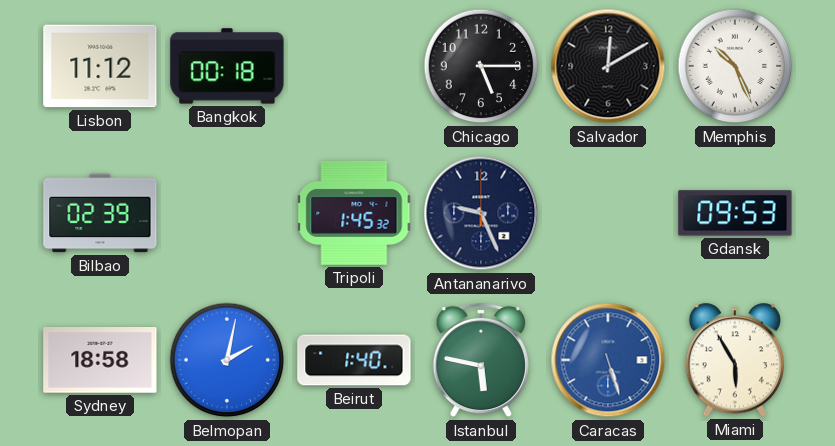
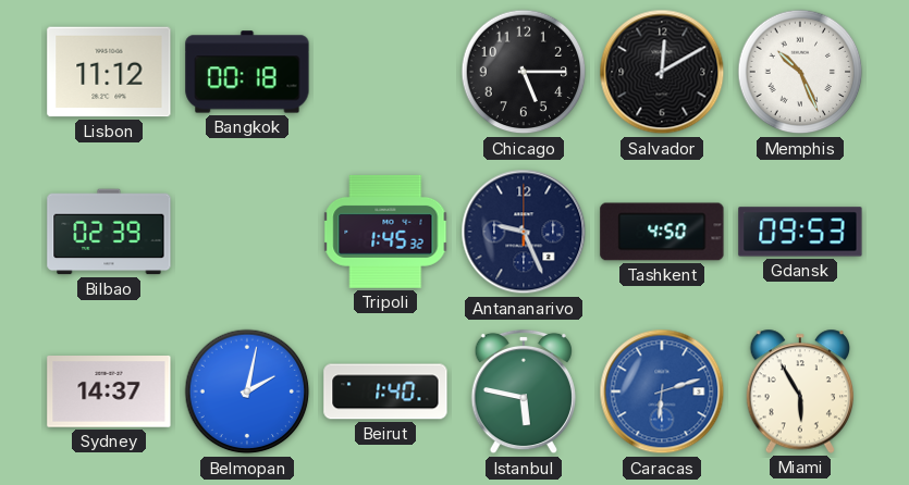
Tashkent: none -> 4:50 (662, 232)
Sydney: 18:58 -> 14:37 (109, 393)
Caracas: 5:27 -> 6:12 (662, 391)
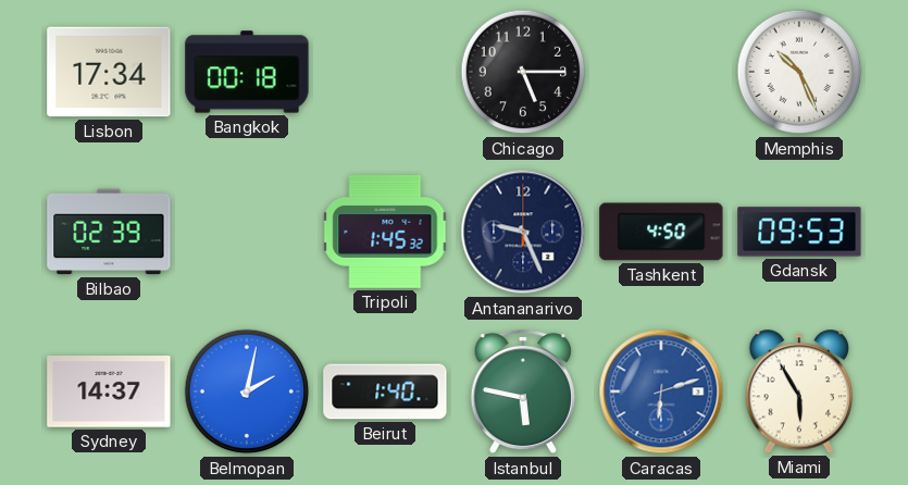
Lisbon: 11:12 -> 17:34 (109, 72)
Salvador: 12:10 -> none (662, 72)
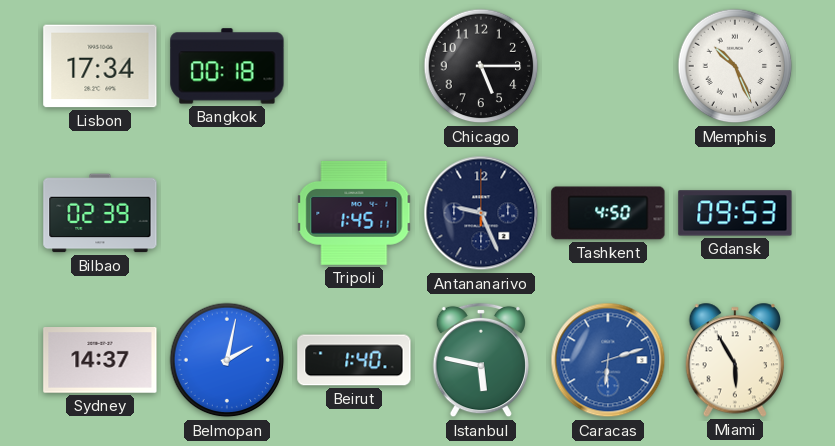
Tripoli: 1:45:32 -> 1:45:11 (354, 213)
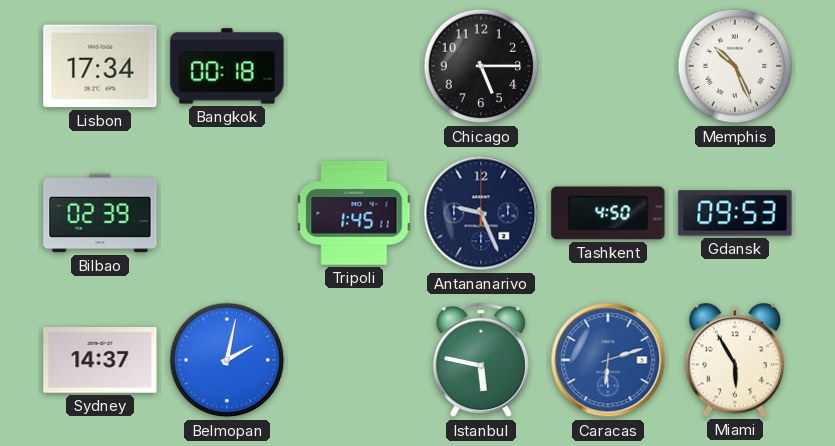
Beirut: 1:40 -> none (354, 360)
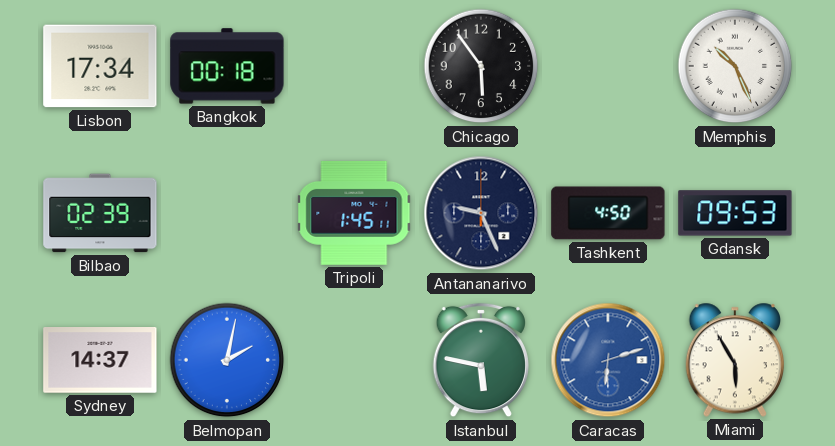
Chicago: 5:15 -> 5:54 (481, 66)
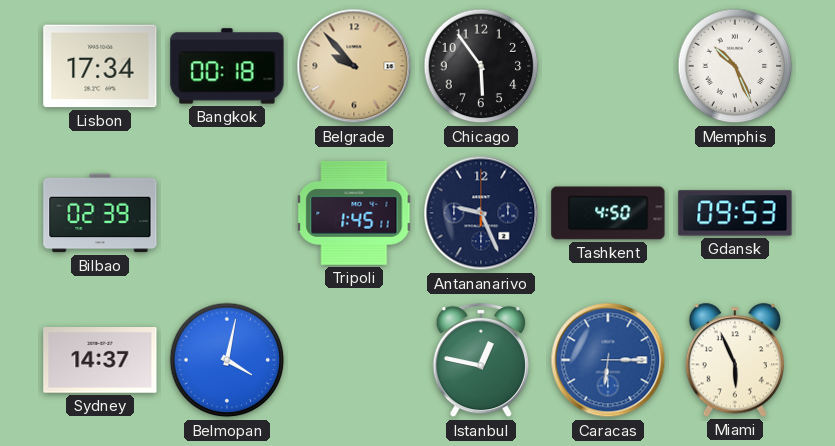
Belgrade: none -> 9:53 (354, 66)
Belmopan: 2:02 -> 4:02 (227, 360)
Istanbul: 5:47 -> 12:47 (481, 360)
Caracas: 6:12 -> 6:15 (608, 360)
Miami: 5:55 -> 5:56 (734, 360)
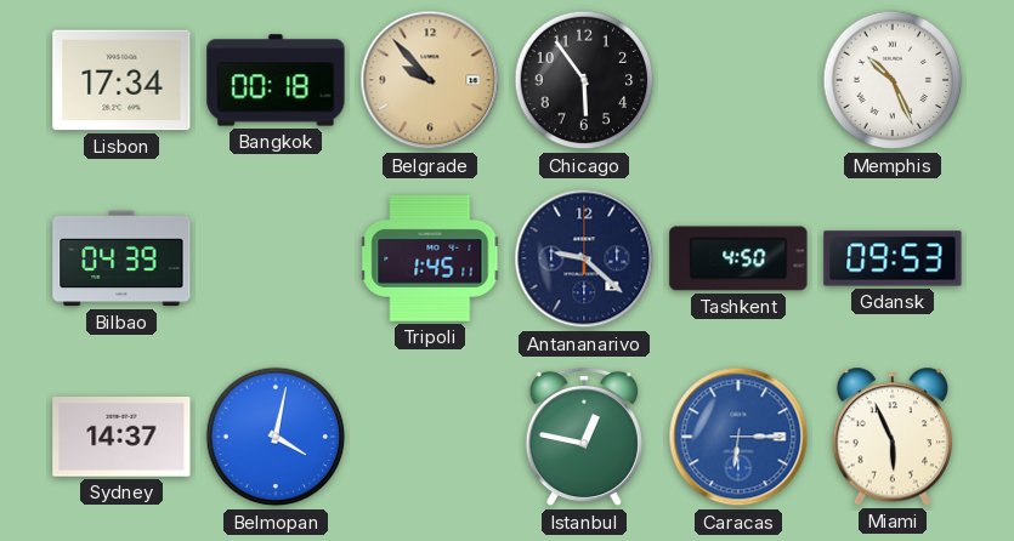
Bilbao: 02:39 -> 04:39 (121, 258)
Antananarivo: 9:26 -> 9:22 (584, 258)
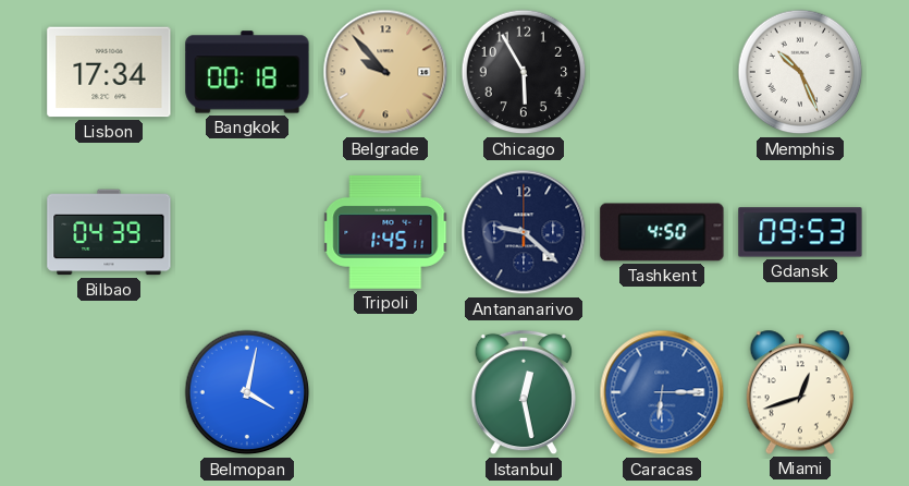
Chicago: 5:54 -> 5:55 (524, 72)
Sydney: 14:37 -> none (121, 438)
Istanbul: 12:47 -> 12:28 (524, 392)
Miami: 5:56 -> 12:42 (799, 392)
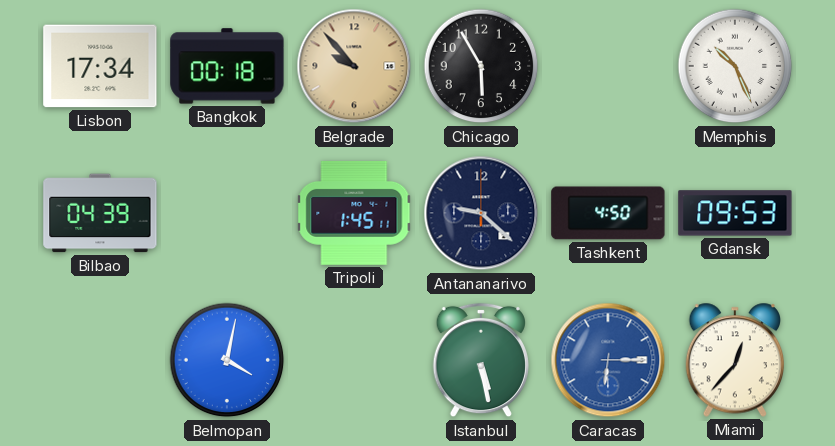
Istanbul: 12:28 -> 5:28 (481, 360)
Miami: 12:42 -> 12:37 (734, 360)
